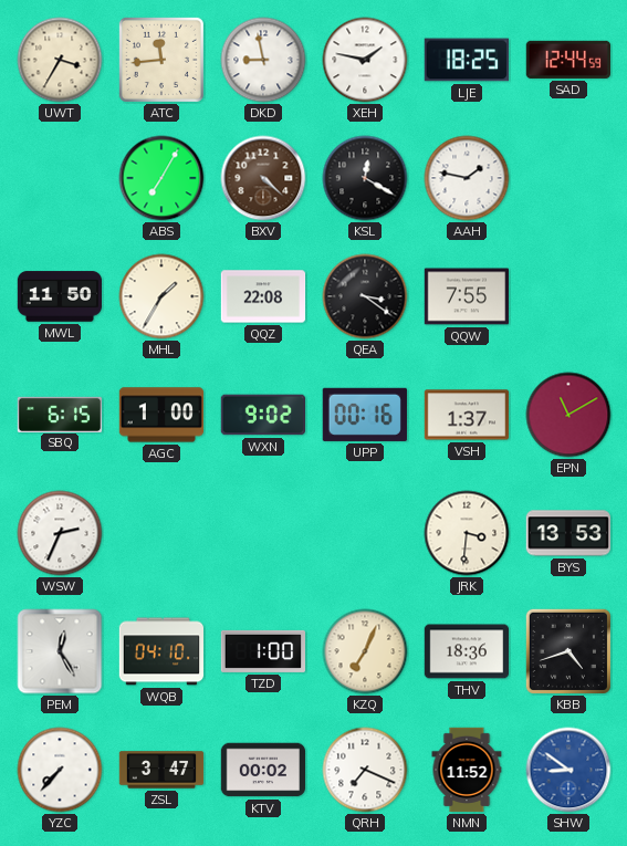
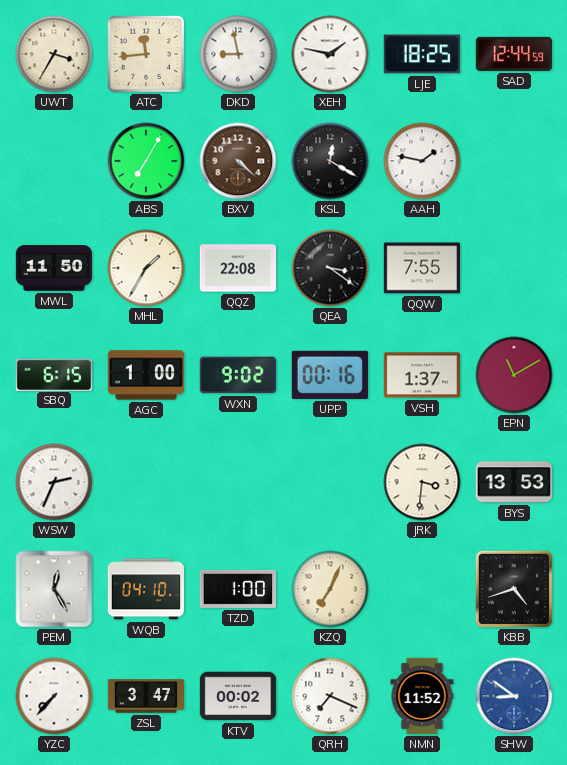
THV: 18:36 -> none (467, 651)
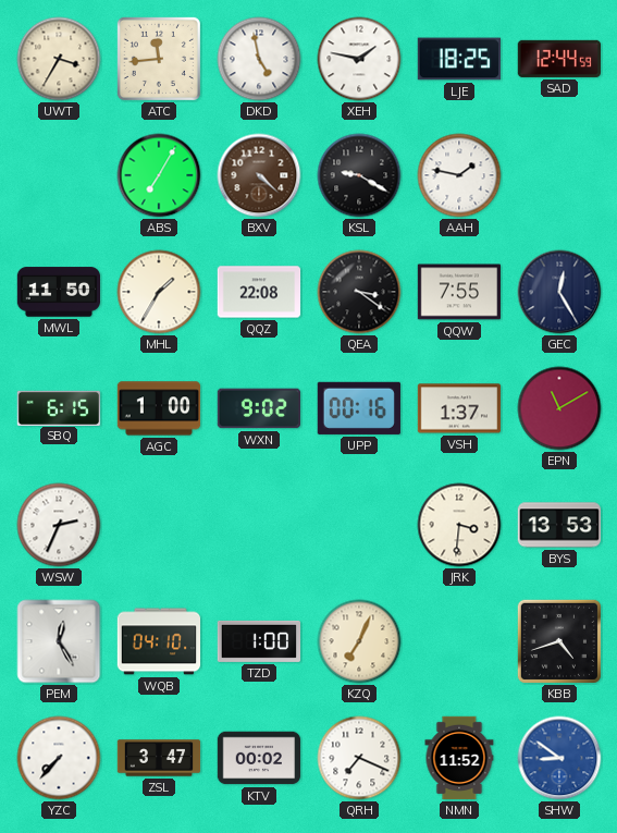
DKD: 8:58 -> 4:58 (259, 59)
KSL: 12:20 -> 9:20 (359, 175)
GEC: none -> 12:25 (559, 292)
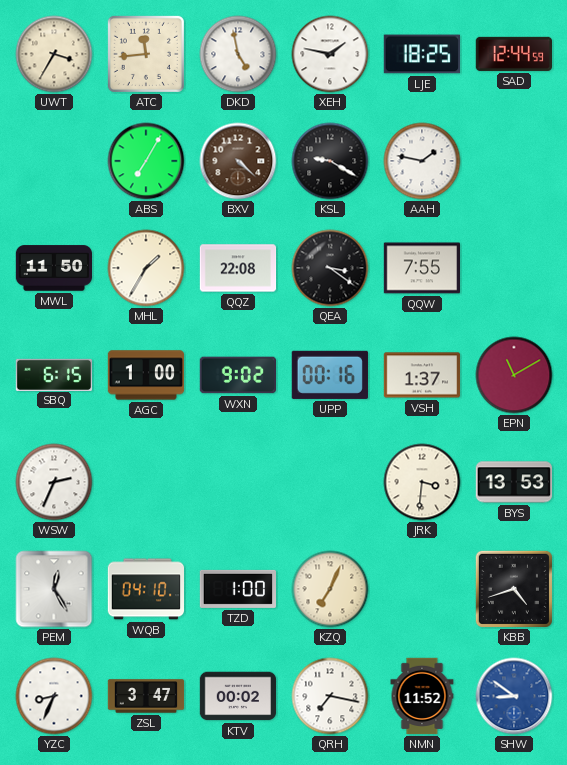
GEC: 12:25 -> none (559, 292)
YZC: 7:37 -> 8:34 (54, 696)
QRH: 7:19 -> 7:17 (330, 696)
